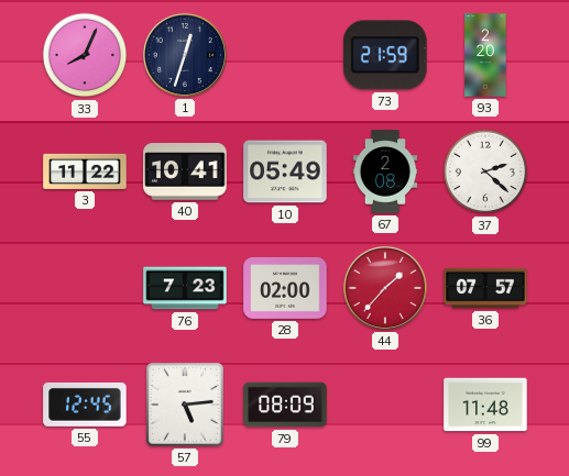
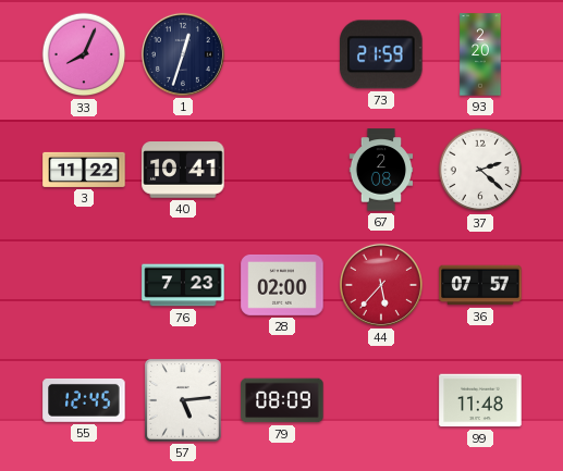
10: 05:49 -> none (285, 171)
44: 1:37 -> 5:37 (381, 285)
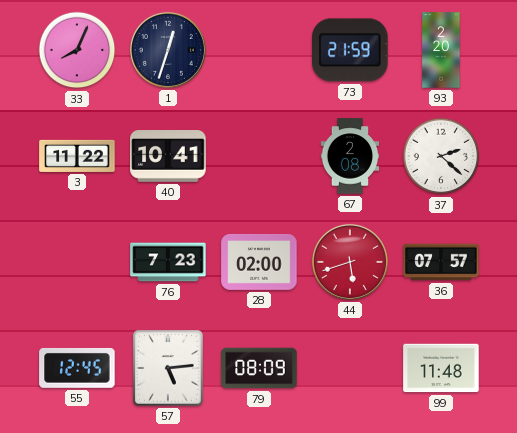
44: 5:37 -> 5:42 (350, 262)
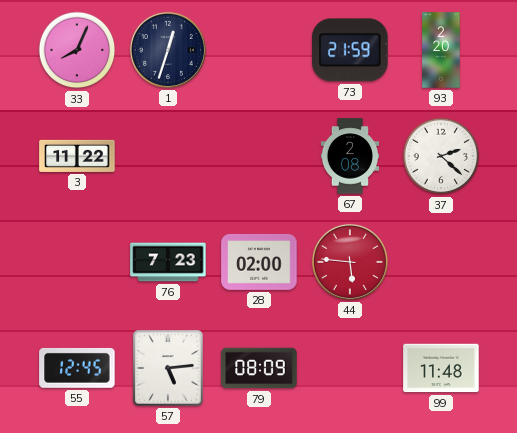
40: 10:41 -> none (168, 157)
44: 5:42 -> 5:46 (350, 262)
36: 07:57 -> none (441, 262)
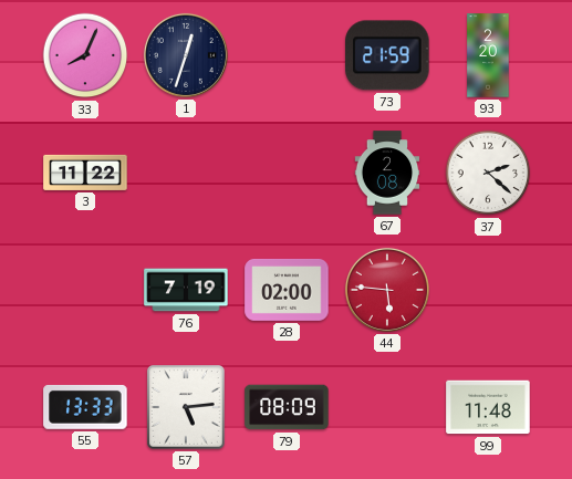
76: 7:23 -> 7:19 (186, 290)
55: 12:45 -> 13:33 (85, 407)
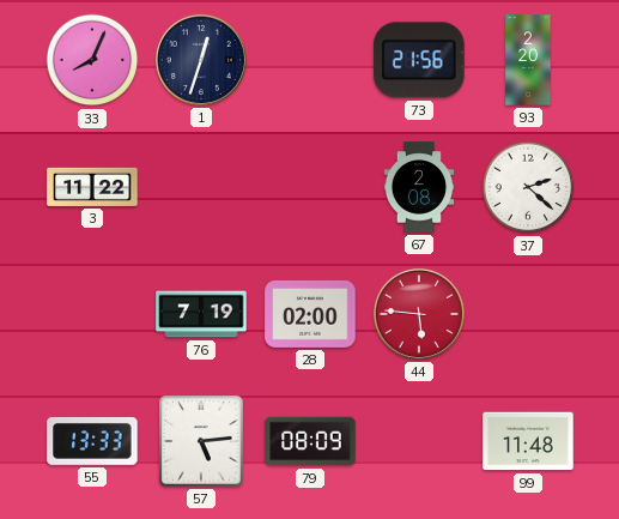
73: 21:59 -> 21:56 (419, 60)
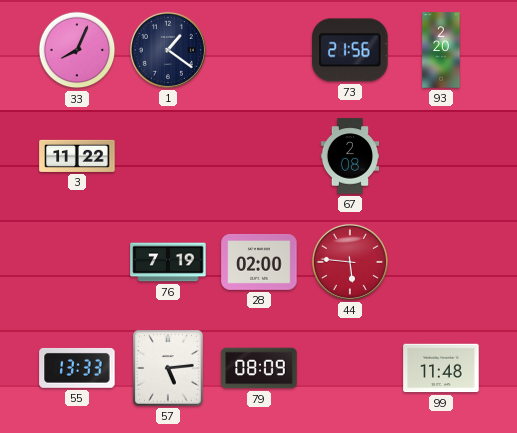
1: 12:33 -> 1:21 (168, 50)
37: 2:22 -> none (528, 187)
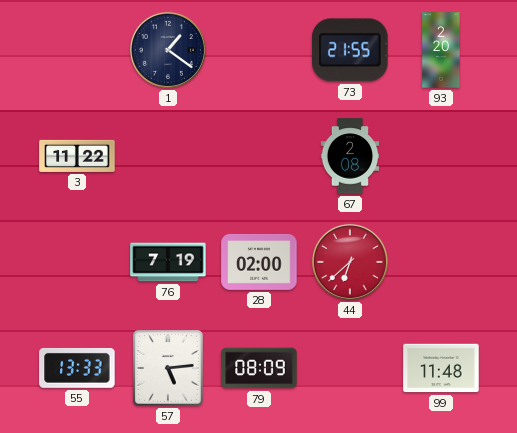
33: 8:04 -> none (77, 50)
73: 21:56 -> 21:55 (350, 50)
44: 5:46 -> 6:38 (350, 262)
